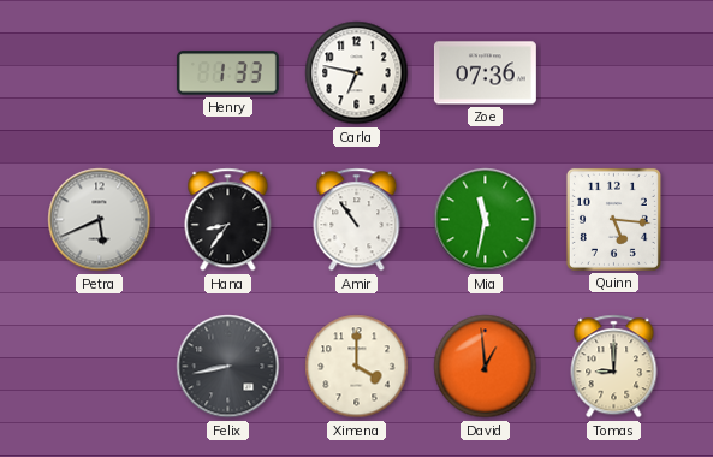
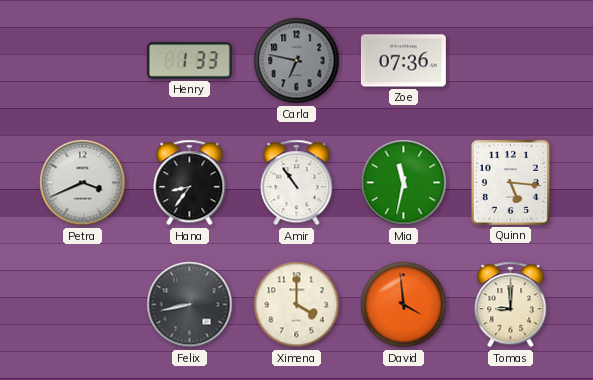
Carla dial: white -> grey (297, 61)
Petra: 5:41 -> 3:41 (83, 183)
David: 12:59 -> 3:59 (404, 305)
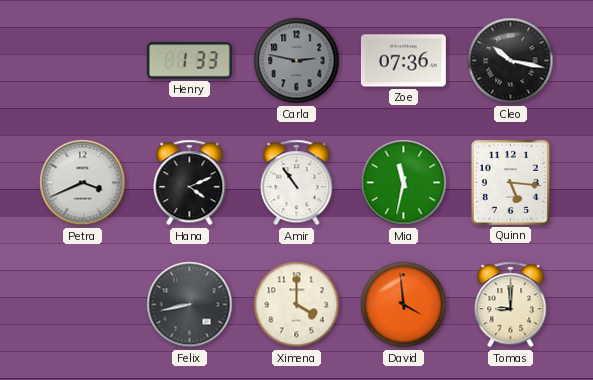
Carla: 6:47 -> 2:47 (297, 61)
Cleo: none -> 10:17 (511, 61)
Hana: 8:36 -> 4:11 (190, 183)
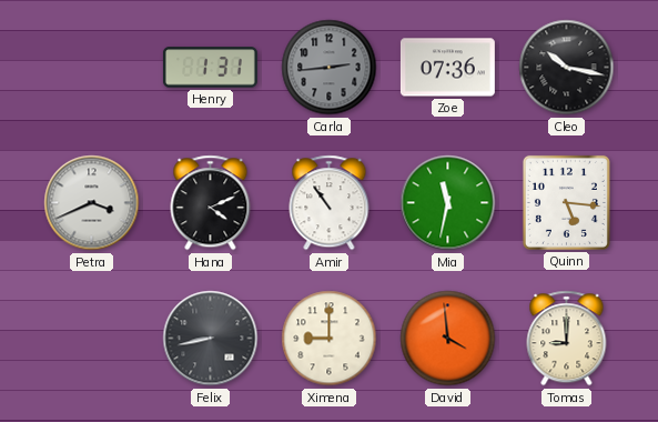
Henry: 1:33 -> 1:31 (210, 68)
Carla: 2:47 -> 2:44 (330, 68)
Ximena: 4:00 -> 9:00 (330, 339)
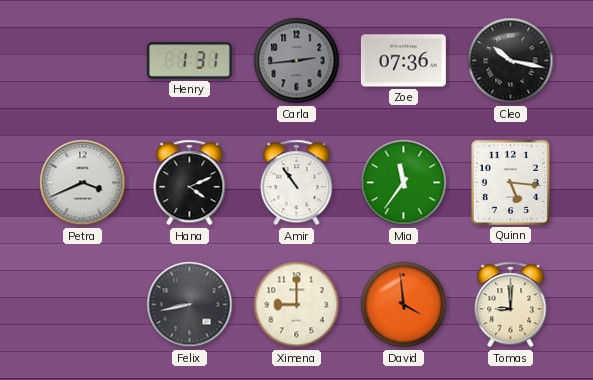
Mia: 11:32 -> 11:36 (404, 183)
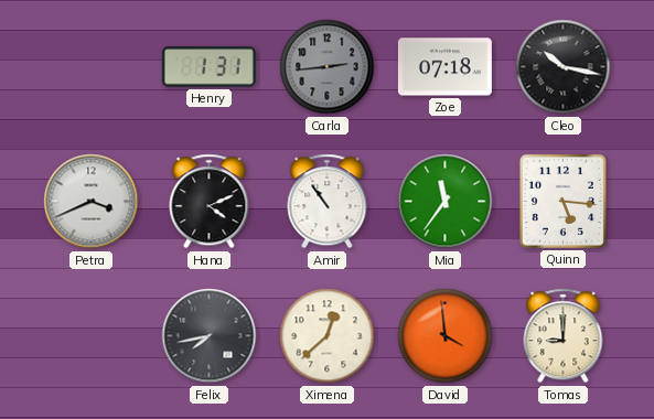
Zoe: 07:36 -> 07:18 (444, 67)
Felix: 8:43 -> 7:43 (210, 336)
Ximena: 9:00 -> 12:38 (328, 336)
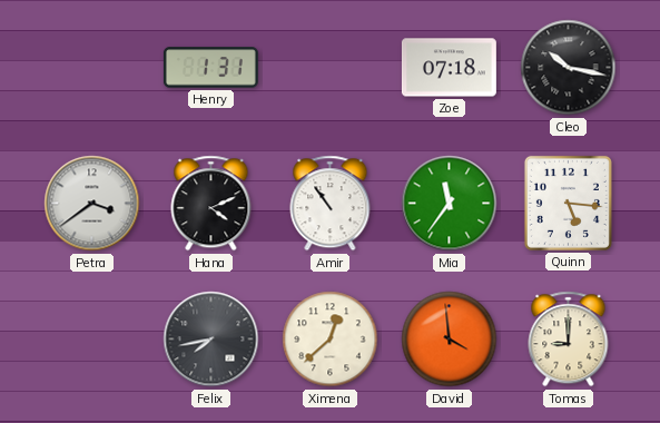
Carla: 2:44 -> none (328, 67)
Petra: 3:41 -> 3:39 (92, 204)
